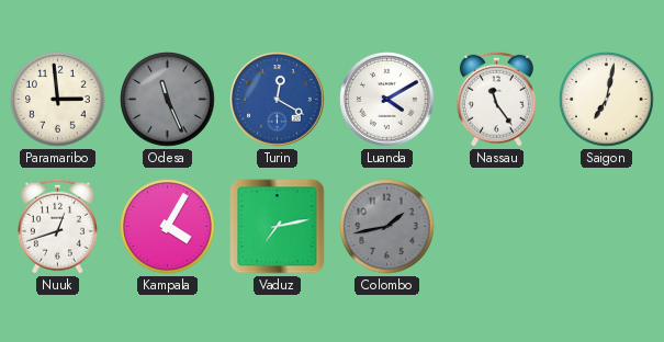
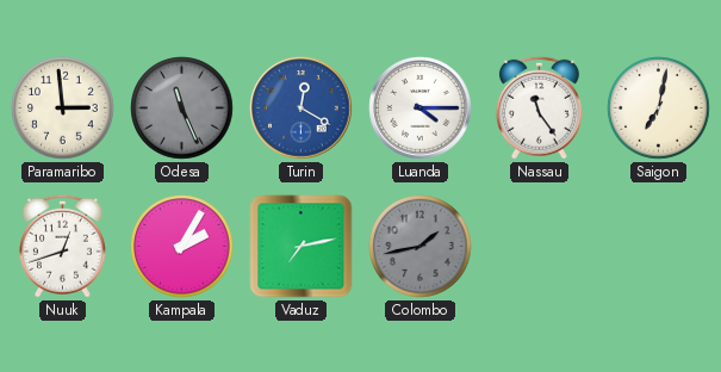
Luanda: 4:10 -> 4:15 (421, 108)
Kampala: 4:05 -> 2:05 (182, 247)
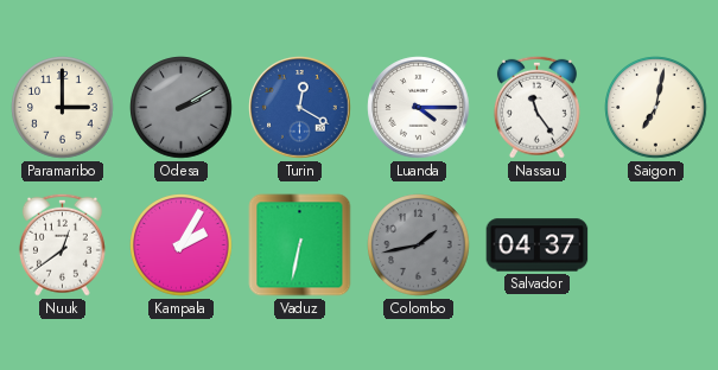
Paramaribo: 2:59 -> 3:00 (63, 108)
Odesa: 11:26 -> 2:10 (182, 108)
Nuuk: 12:42 -> 12:39 (62, 244)
Vaduz: 7:13 -> 6:32 (300, 245)
Salvador: none -> 04:37 (538, 245)
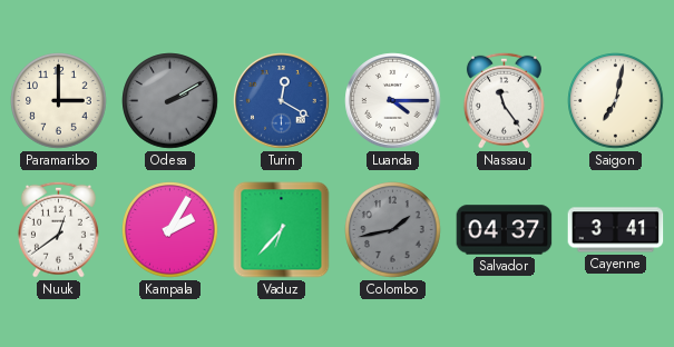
Vaduz: 6:32 -> 6:37 (282, 230)
Cayenne: none -> 3:41 (616, 230)
